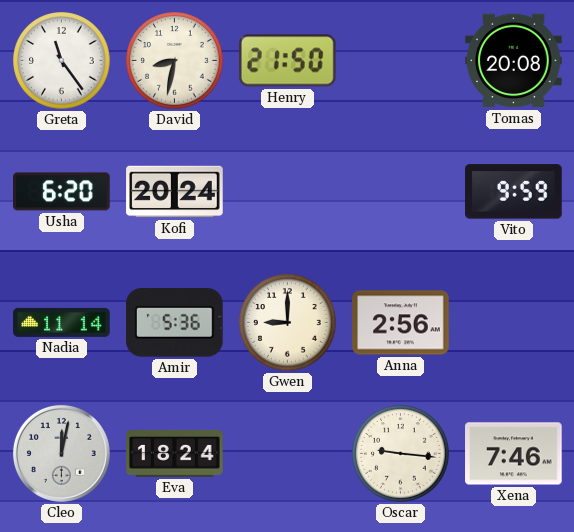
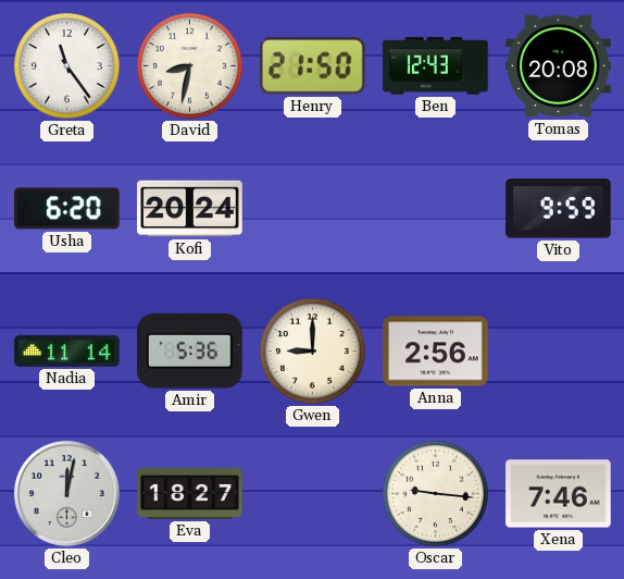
Ben: none -> 12:43 (436, 66)
Eva: 18:24 -> 18:27 (190, 493)
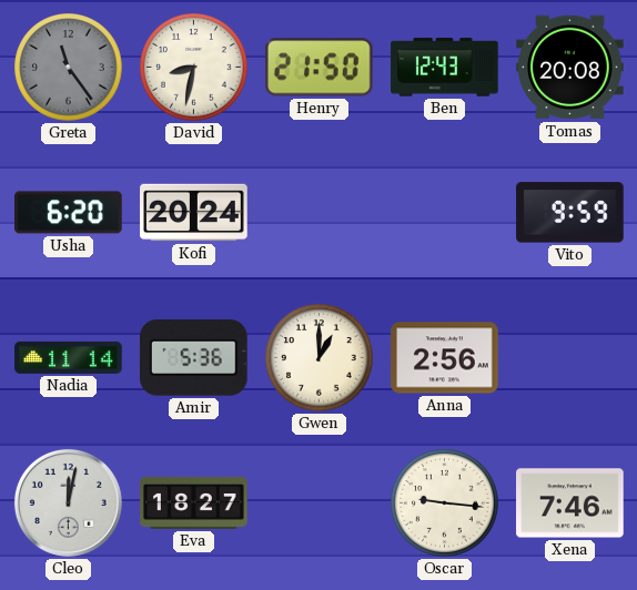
Greta dial: white -> grey (69, 68)
Gwen: 9:00 -> 1:00 (320, 358)
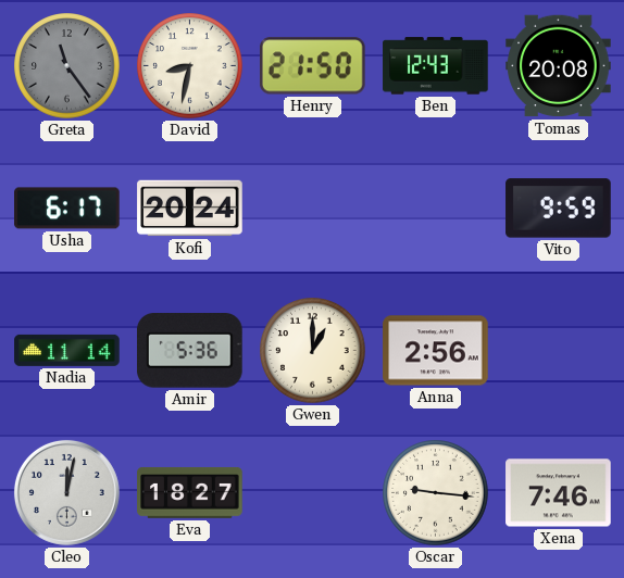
Usha: 6:20 -> 6:17 (67, 209)
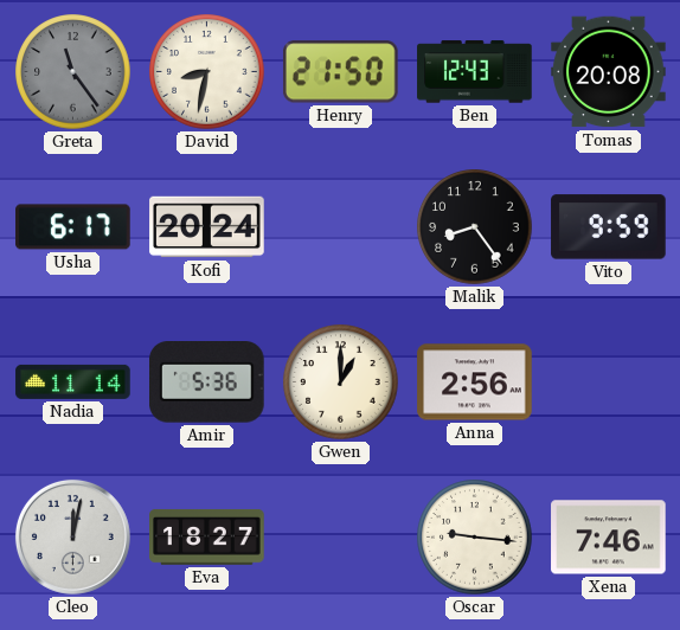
Malik: none -> 8:24 (475, 227)
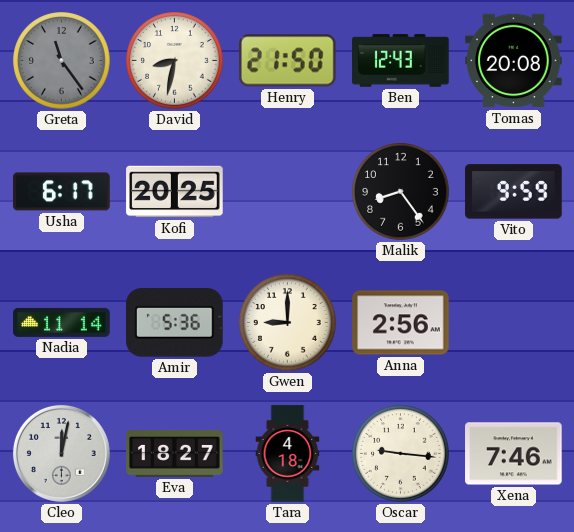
Kofi: 20:24 -> 20:25 (175, 192)
Gwen: 1:00 -> 9:00 (288, 323)
Tara: none -> 4:18 (288, 454)
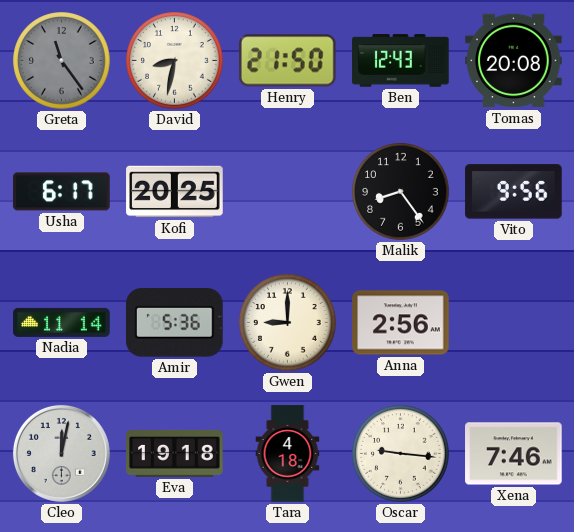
Vito: 9:59 -> 9:56 (514, 192)
Eva: 18:27 -> 19:18 (175, 453)
